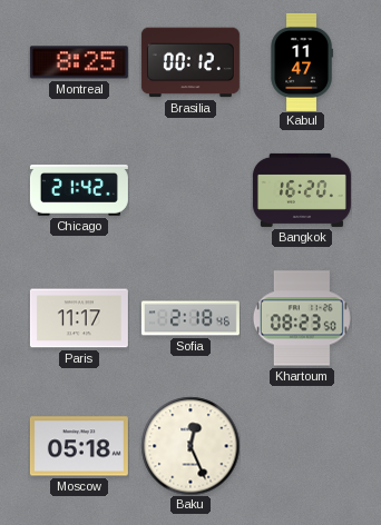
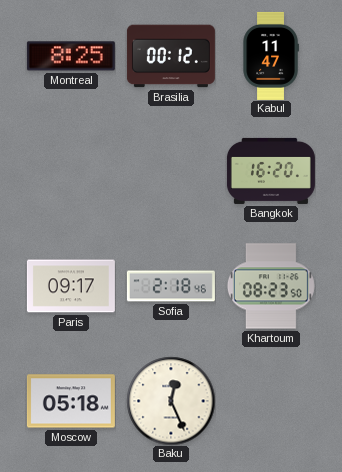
Chicago: 21:42 -> none (79, 191)
Paris: 11:17 -> 09:17 (71, 286)
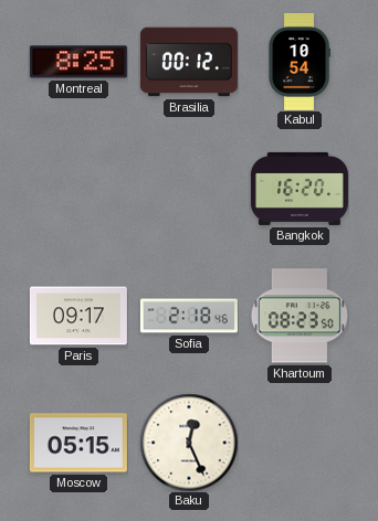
Kabul: 11:47 -> 10:54 (300, 62)
Moscow: 05:18 -> 05:15 (78, 443)
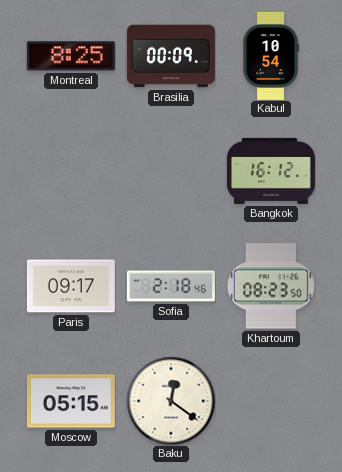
Brasilia: 00:12 -> 00:09 (171, 56)
Bangkok: 16:20 -> 16:12 (271, 171)
Baku: 12:26 -> 12:21 (171, 401)
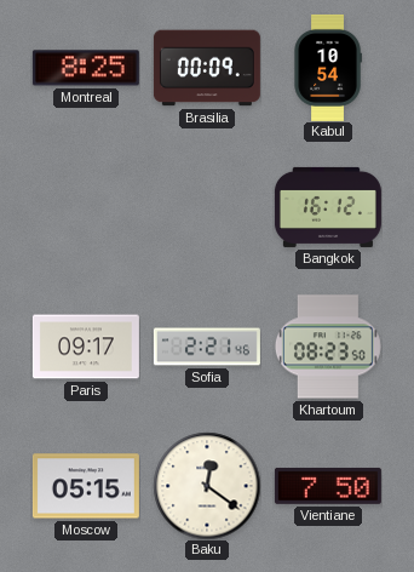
Sofia: 2:18 -> 2:21 (207, 347)
Vientiane: none -> 7:50 (328, 486)
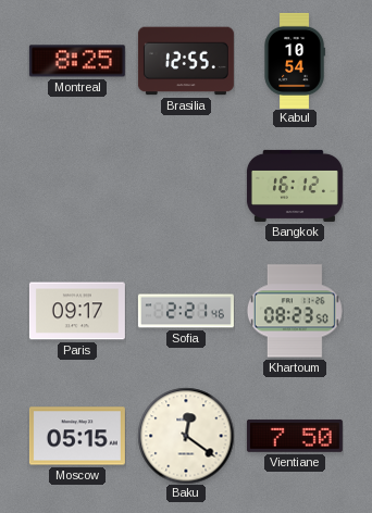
Brasilia: 00:09 -> 12:55 (186, 61)
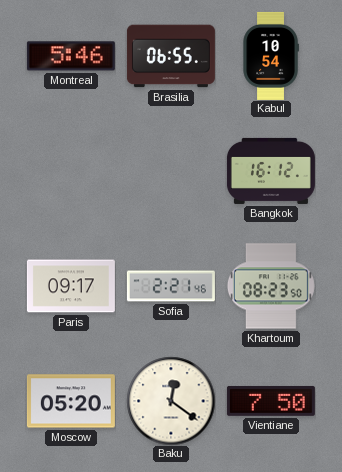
Montreal: 8:25 -> 5:46 (71, 56)
Brasilia: 12:55 -> 06:55 (171, 56)
Moscow: 05:15 -> 05:20 (71, 401)
